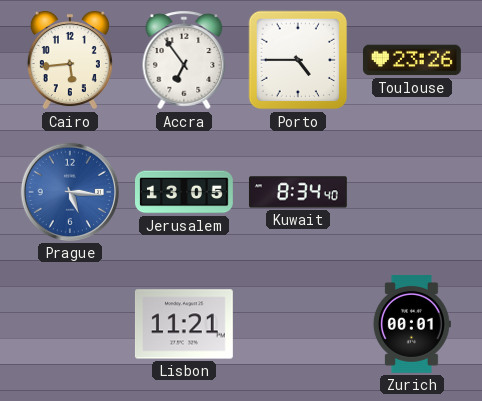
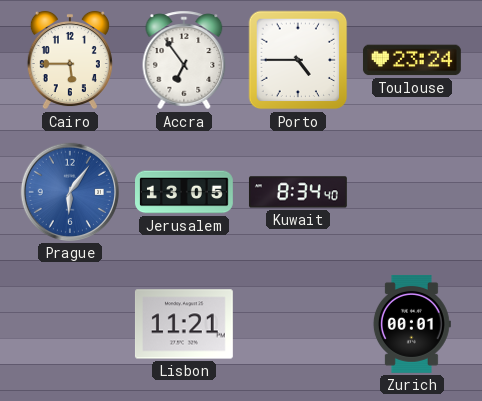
Cairo: 5:44 -> 5:45 (70, 60)
Toulouse: 23:26 -> 23:24 (412, 60)
Prague: 5:16 -> 6:06 (70, 192)
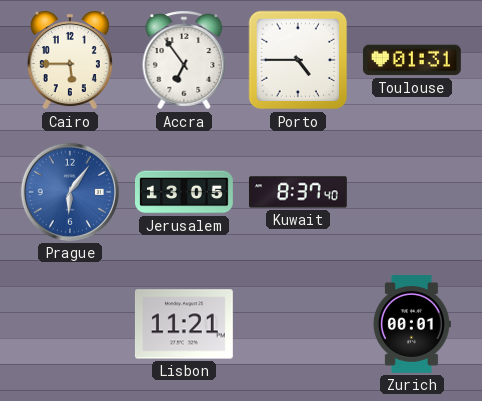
Toulouse: 23:24 -> 01:31 (412, 60)
Kuwait: 8:34 -> 8:37 (298, 192)
